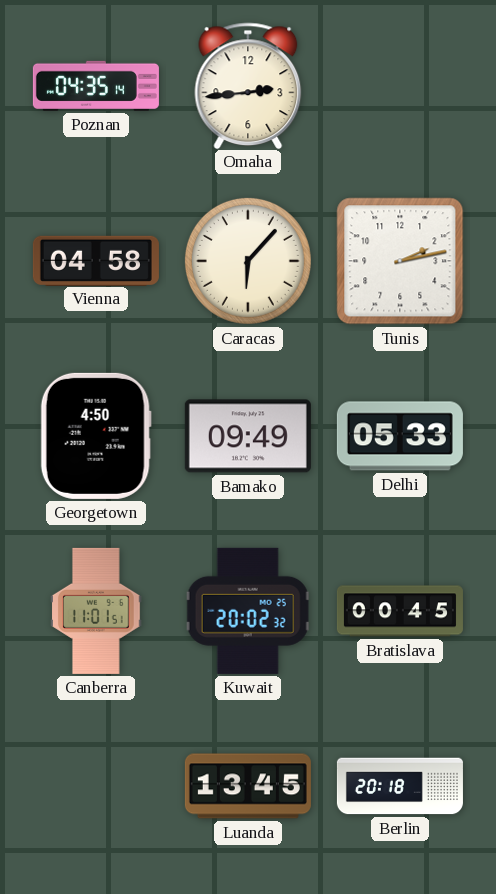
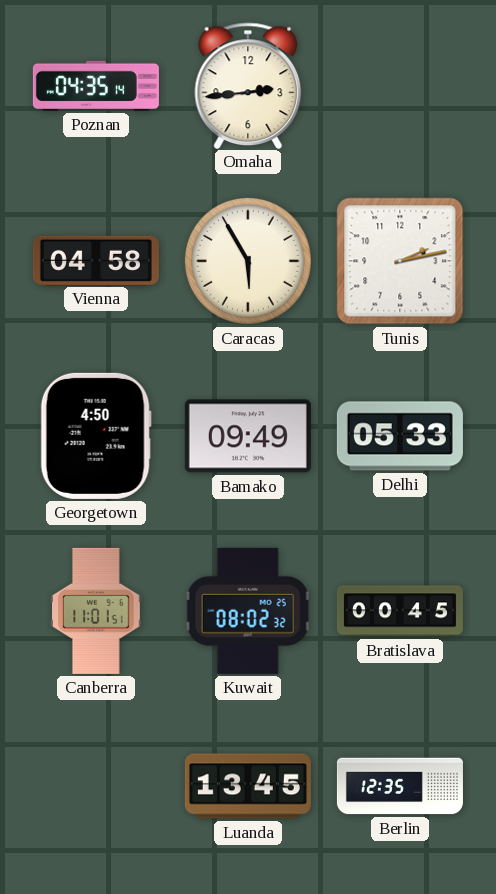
Caracas: 6:07 -> 5:55 (248, 261)
Kuwait: 20:02 -> 08:02 (248, 611)
Berlin: 20:18 -> 12:35 (400, 786)
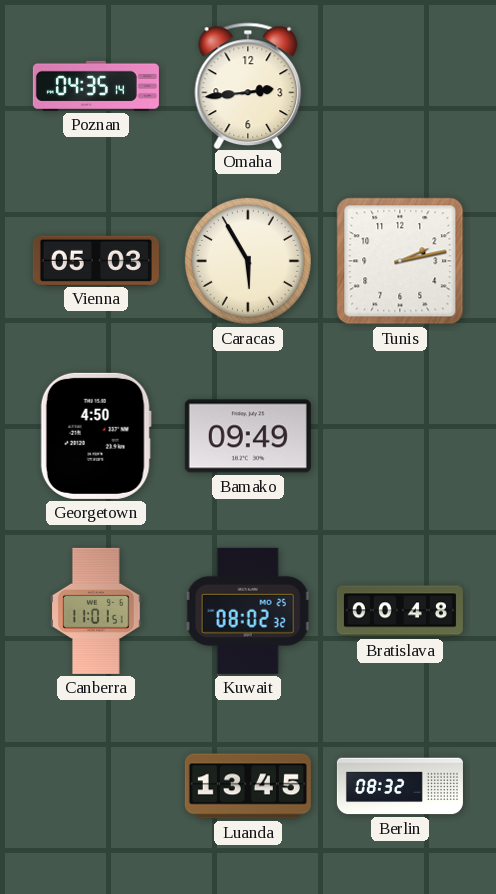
Vienna: 04:58 -> 05:03 (96, 260)
Delhi: 05:33 -> none (400, 436)
Bratislava: 00:45 -> 00:48 (400, 611)
Berlin: 12:35 -> 08:32 (400, 786)
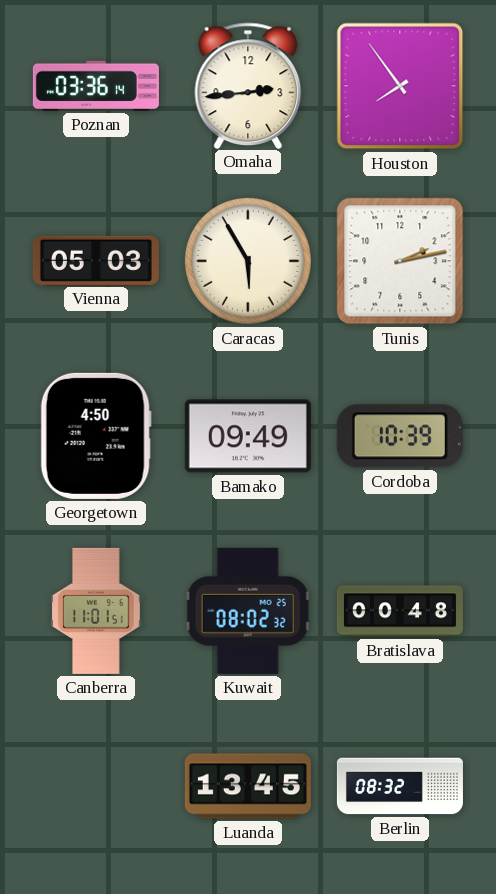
Poznan: 04:35 -> 03:36 (96, 86)
Houston: none -> 7:54 (400, 86)
Cordoba: none -> 10:39 (400, 436)
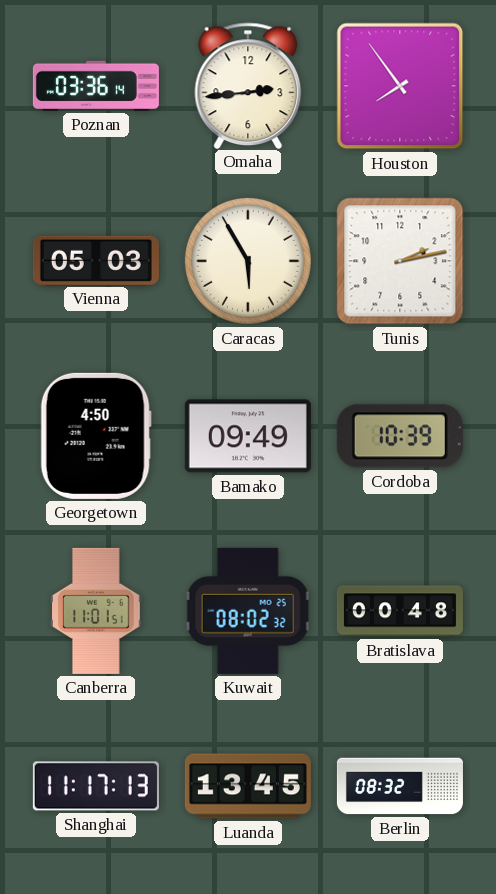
Shanghai: none -> 11:17 (96, 786)
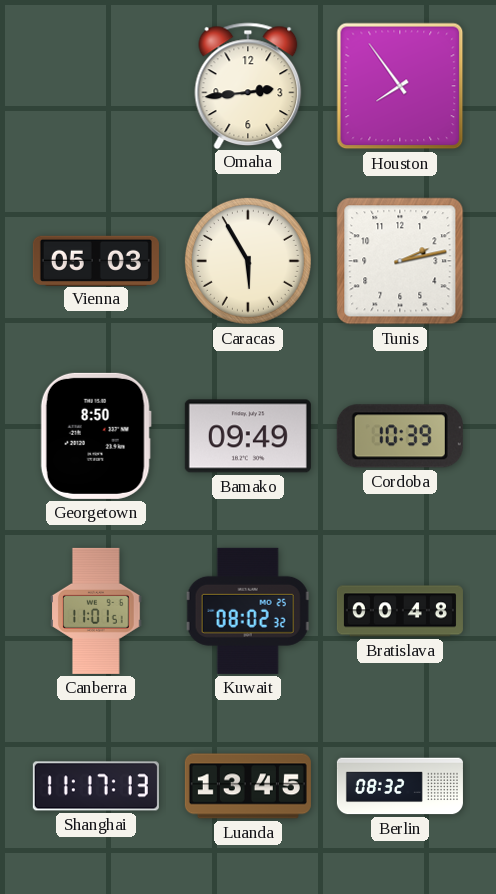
Poznan: 03:36 -> none (96, 86)
Georgetown: 4:50 -> 8:50 (96, 436)
